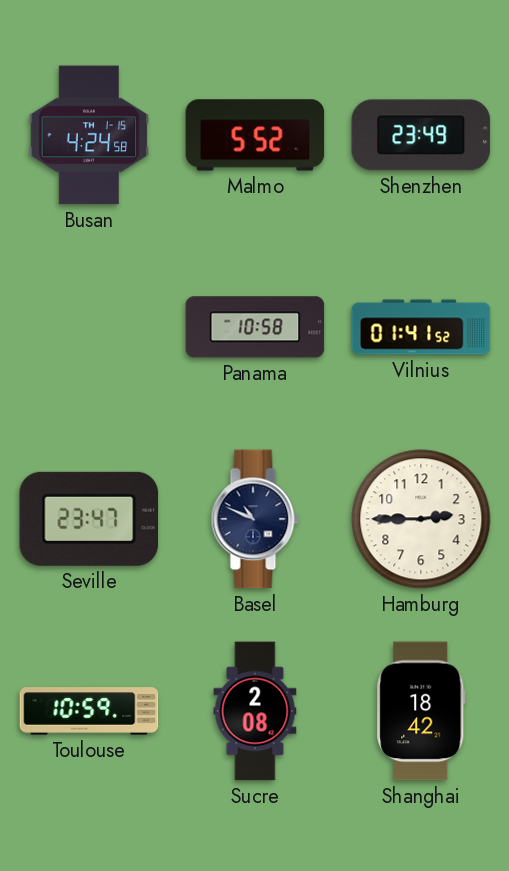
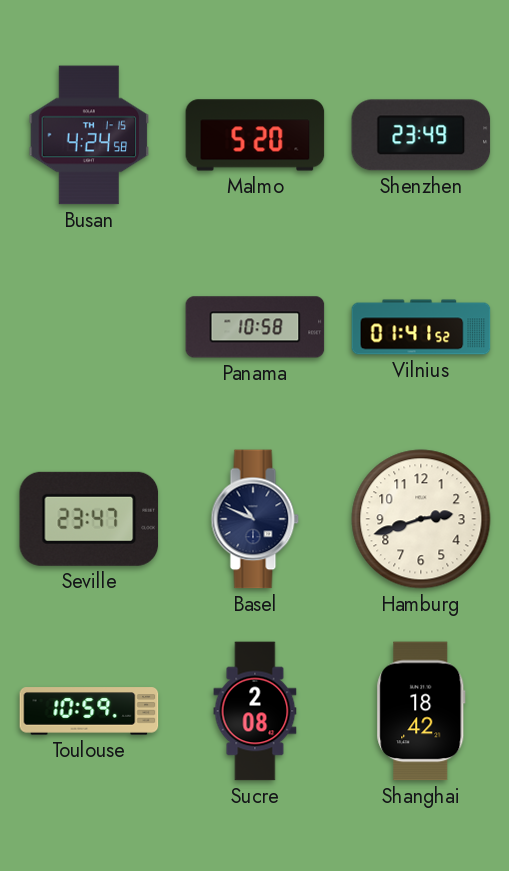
Malmo: 5:52 -> 5:20 (255, 135)
Hamburg: 2:45 -> 2:42 (421, 519)
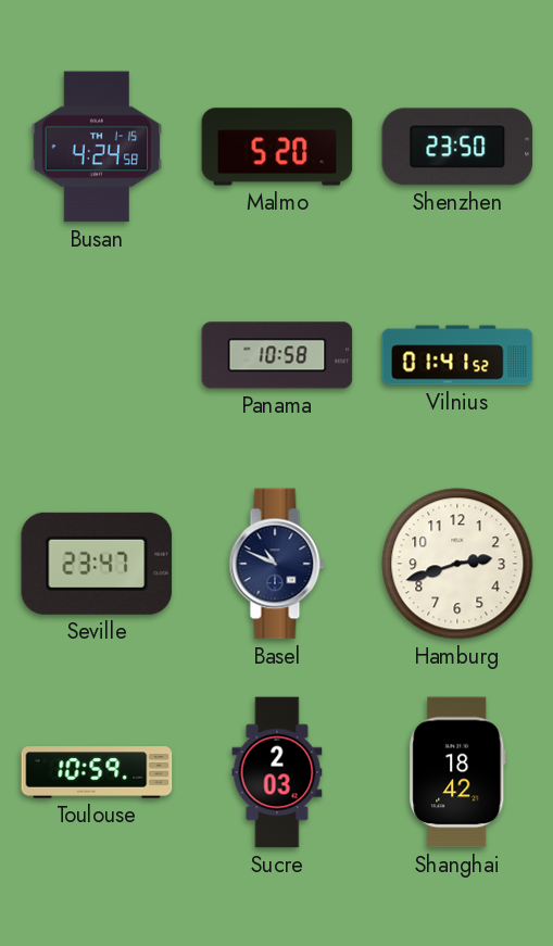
Shenzhen: 23:49 -> 23:50 (457, 147)
Sucre: 2:08 -> 2:03 (277, 772)
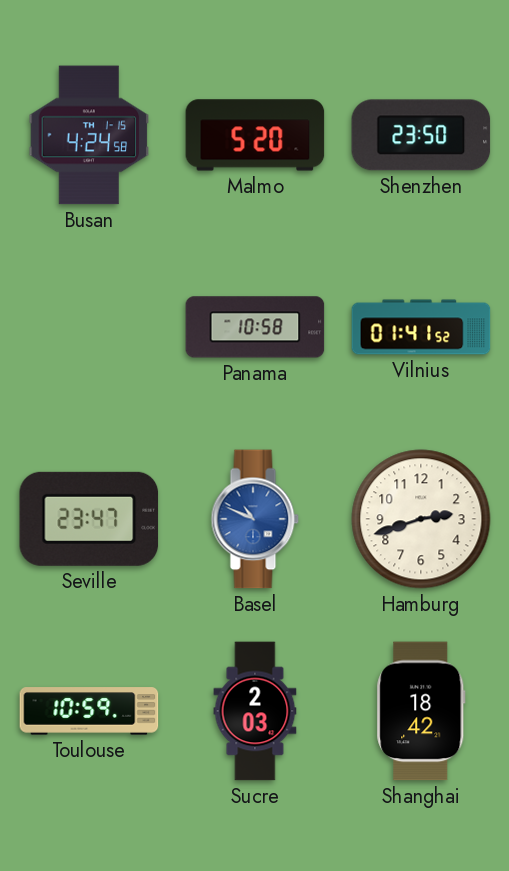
Basel dial: navy -> blue (255, 519)
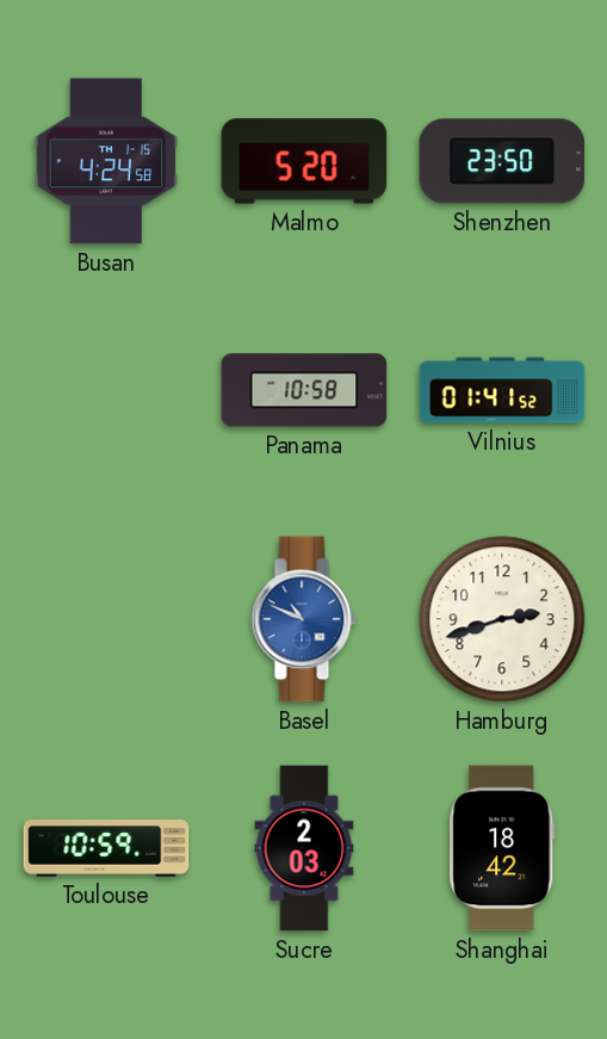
Seville: 23:47 -> none (89, 519)
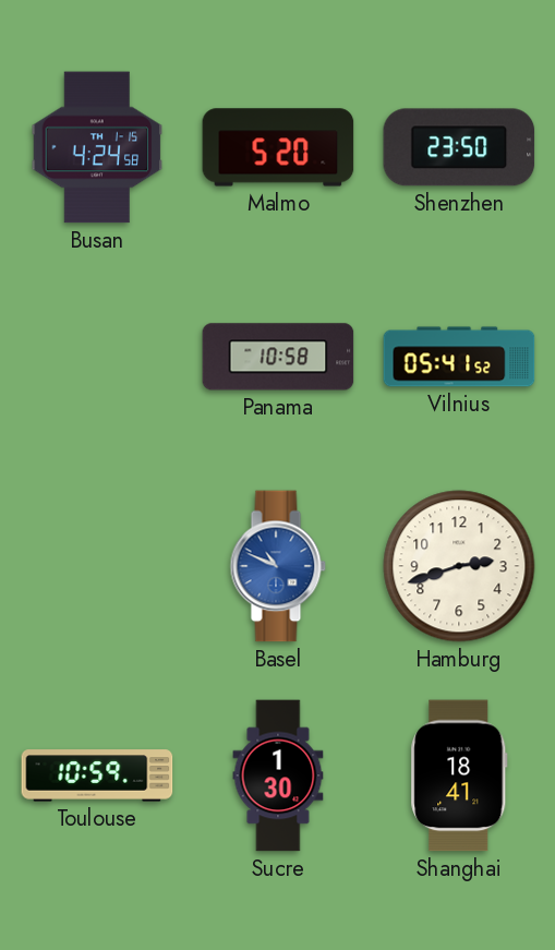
Vilnius: 01:41 -> 05:41 (459, 357)
Sucre: 2:03 -> 1:30 (278, 775)
Shanghai: 18:42 -> 18:41 (459, 775)
